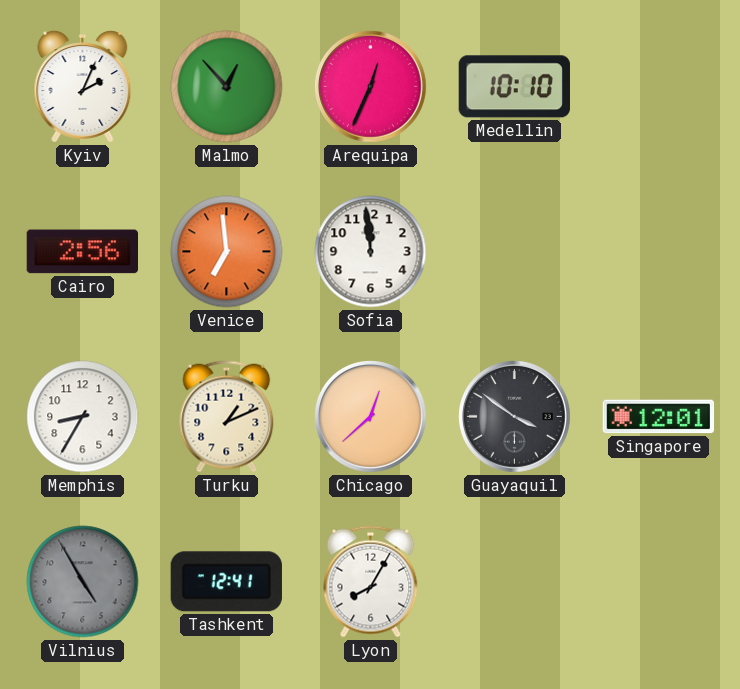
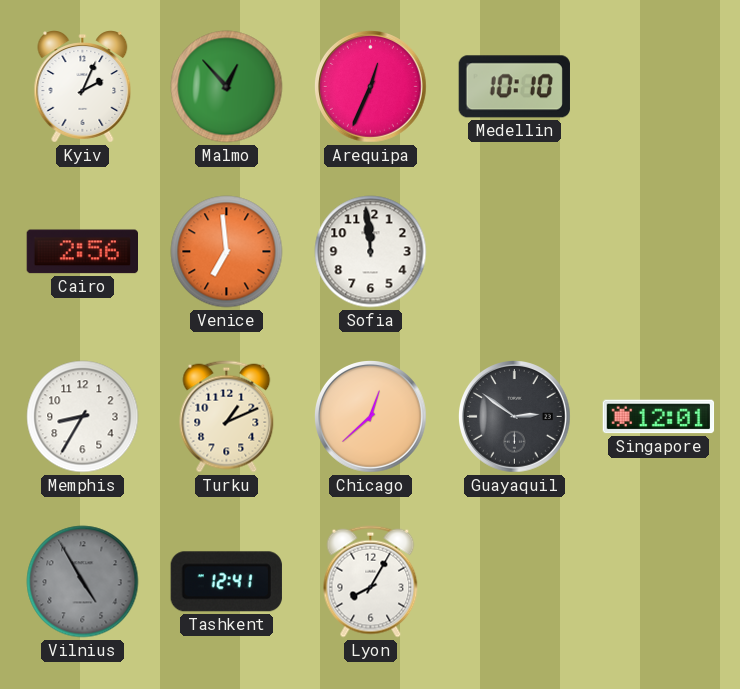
Guayaquil: 3:51 -> 2:51 (515, 417)
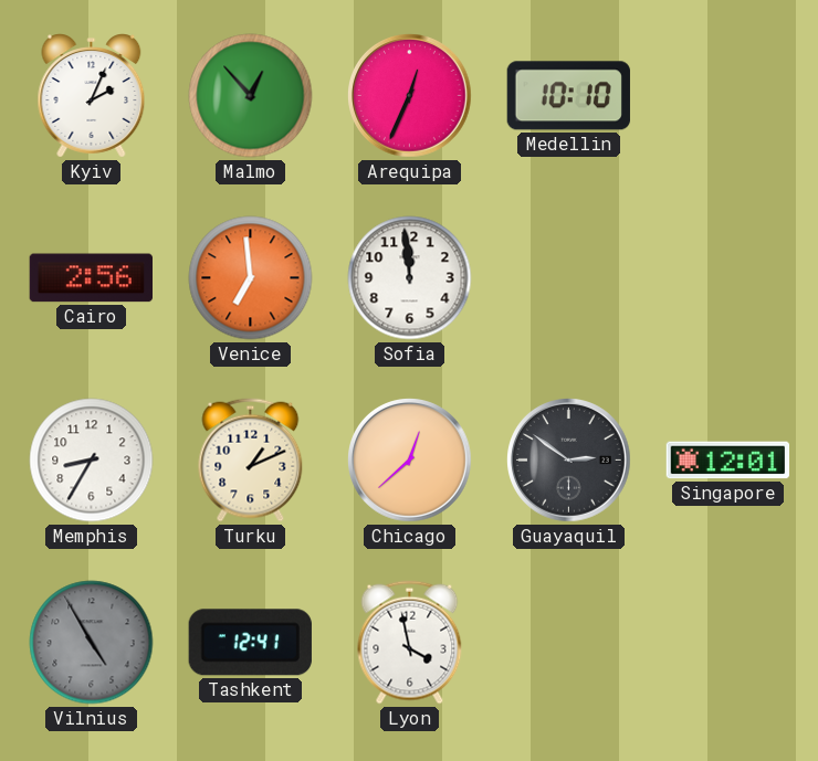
Lyon: 8:05 -> 3:58 (410, 643)
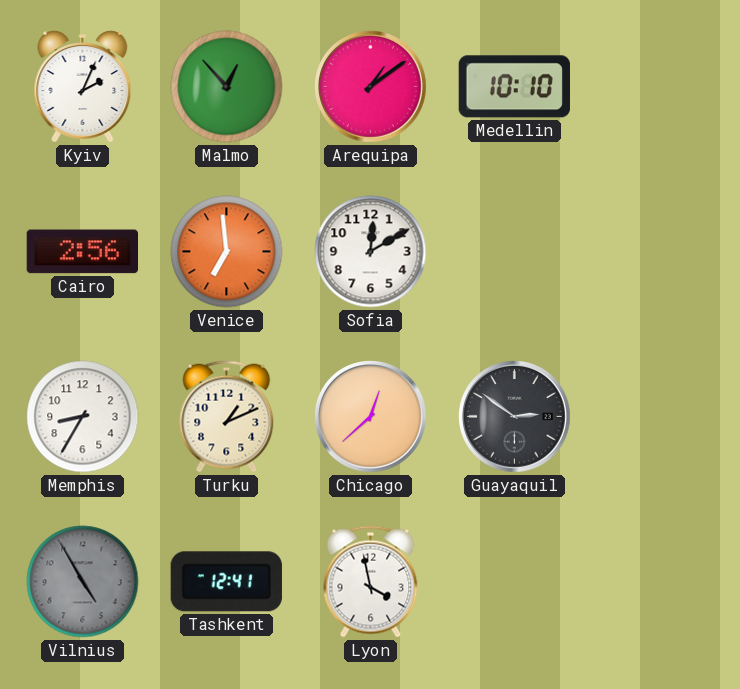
Arequipa: 12:34 -> 1:09 (371, 87)
Sofia: 11:59 -> 12:10 (371, 252)
Singapore: 12:01 -> none (728, 461)
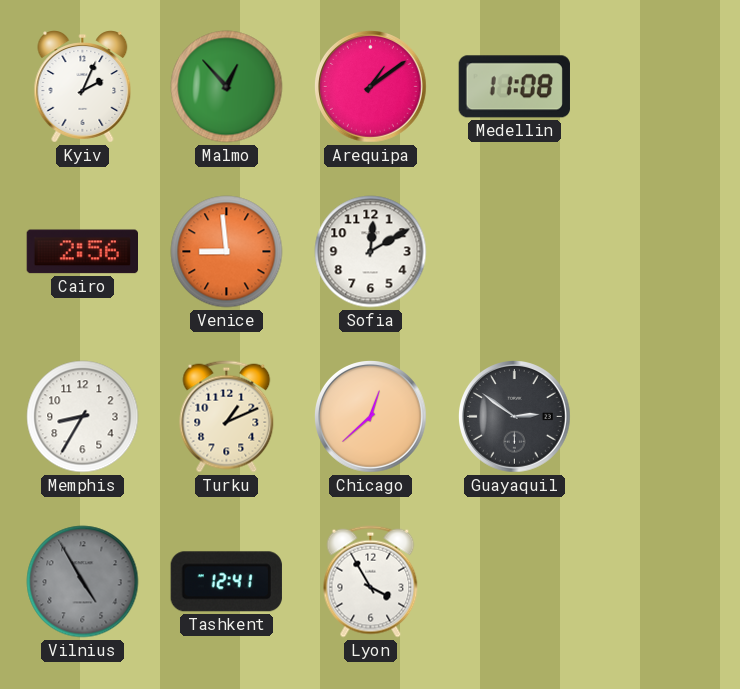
Medellin: 10:10 -> 11:08 (514, 87)
Venice: 6:59 -> 8:59 (227, 252)
Lyon: 3:58 -> 3:55 (371, 582)
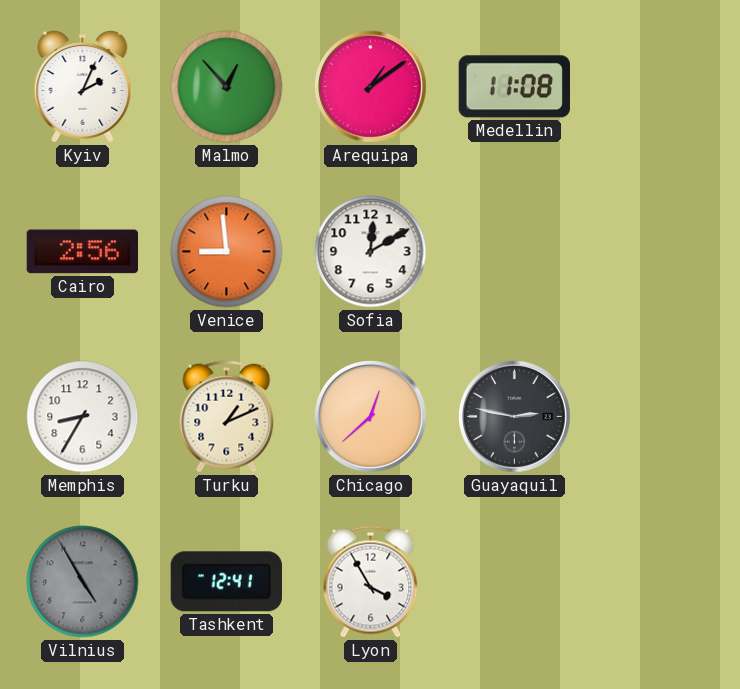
Guayaquil: 2:51 -> 2:47 (515, 417)
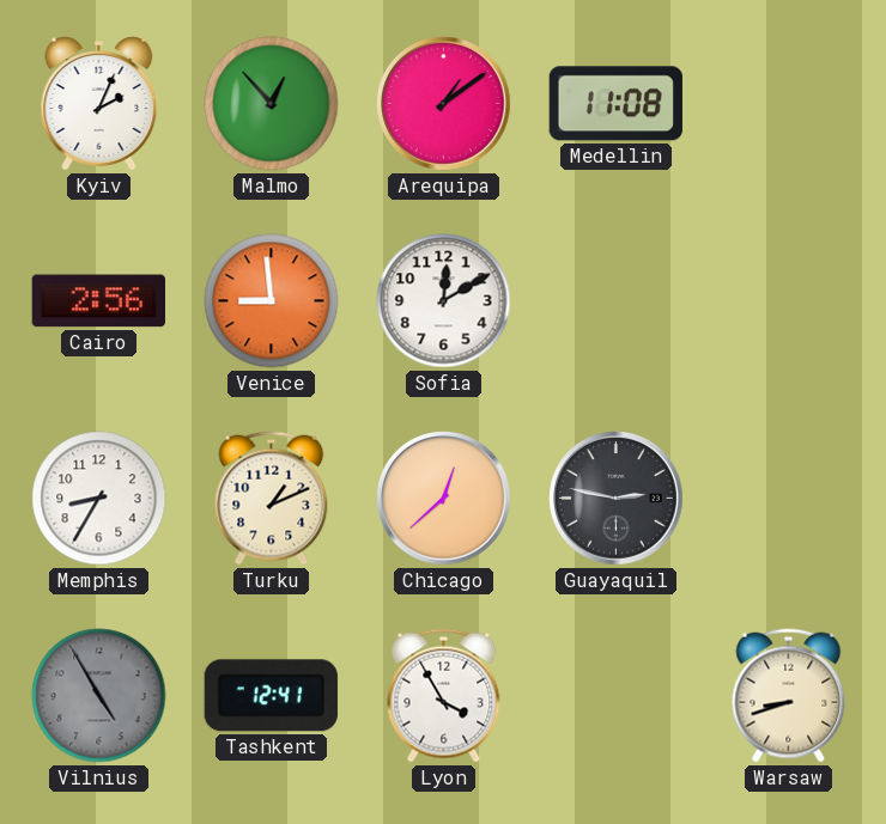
Warsaw: none -> 8:42 (789, 696)
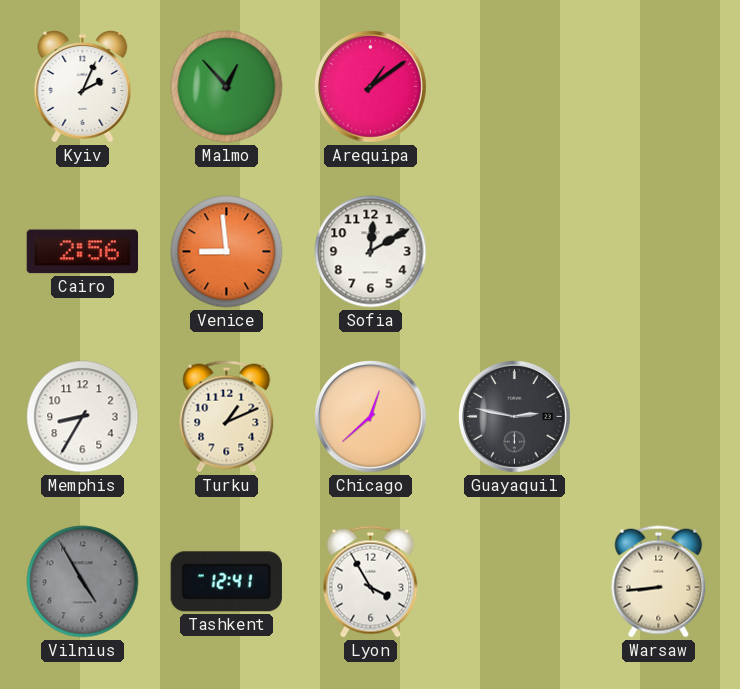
Medellin: 11:08 -> none (615, 104)
Warsaw: 8:42 -> 8:44 (659, 582)
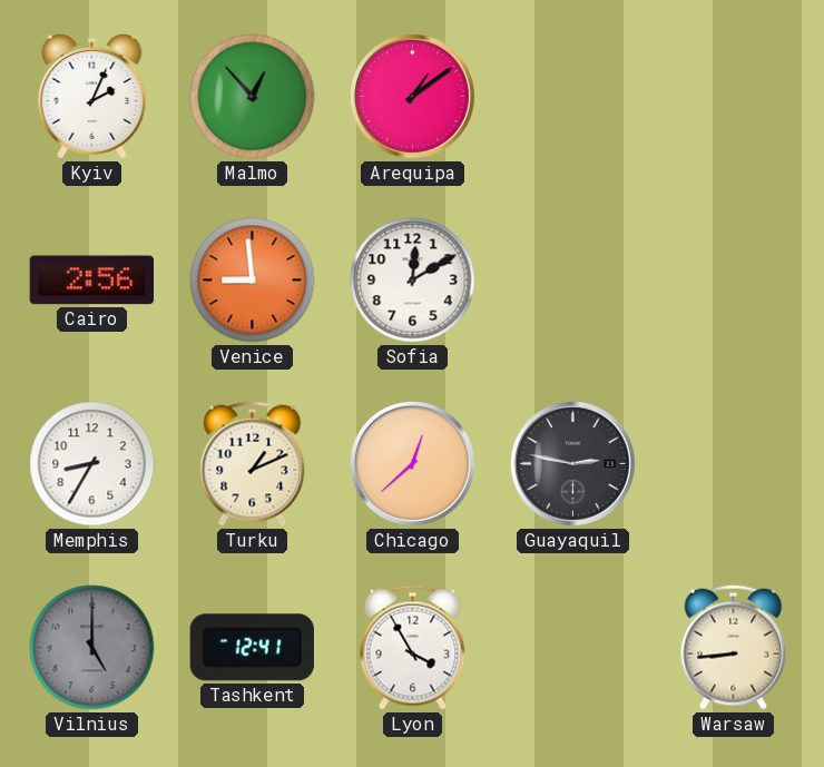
Vilnius: 4:55 -> 5:00 (92, 648)
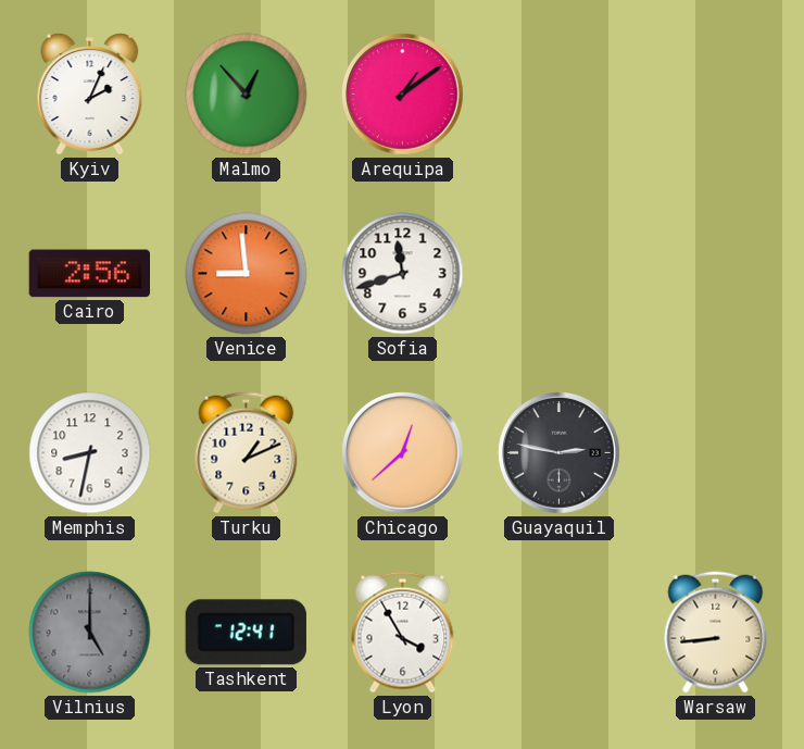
Sofia: 12:10 -> 11:42 (403, 274)
Memphis: 8:35 -> 8:32 (90, 453)
